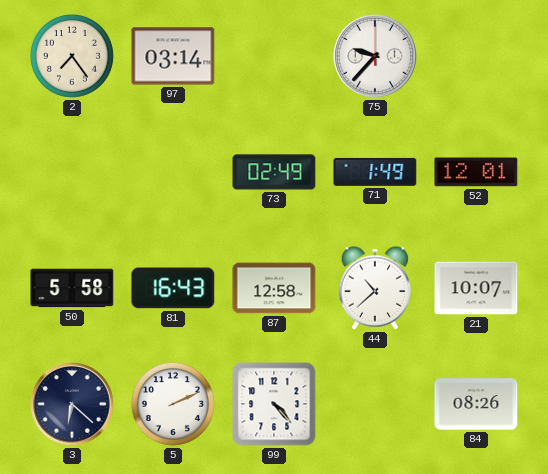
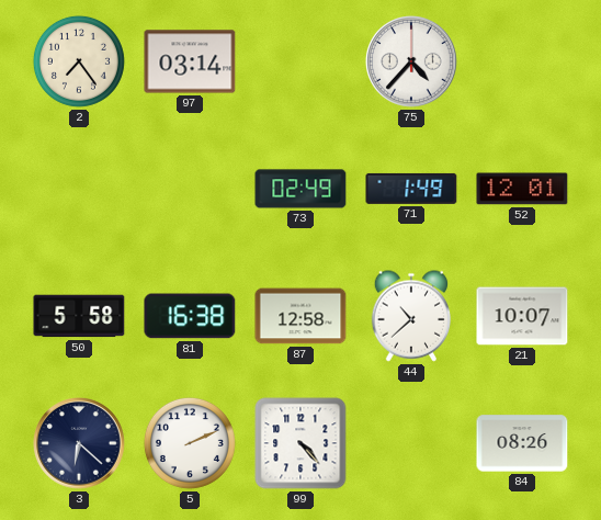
75: 9:37 -> 4:37 (412, 63)
81: 16:43 -> 16:38 (190, 316)
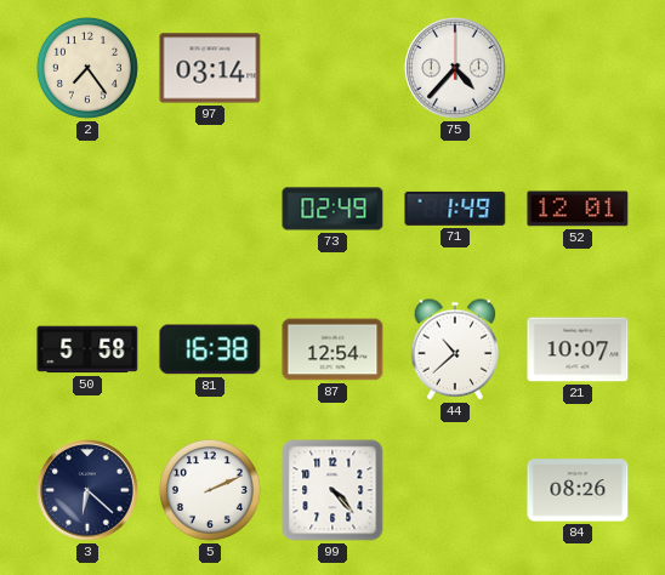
87: 12:58 -> 12:54 (332, 349)
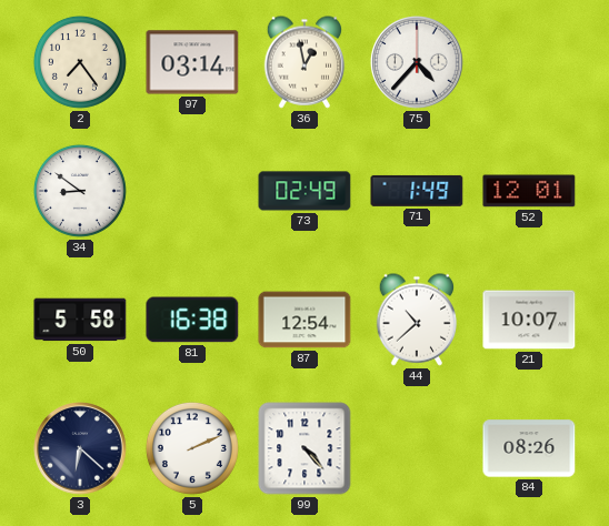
36: none -> 12:58 (304, 62)
34: none -> 8:51 (80, 191)
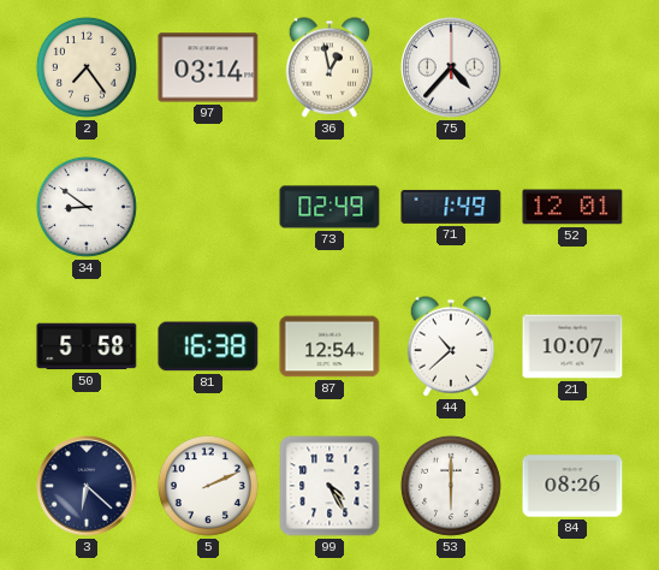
99: 4:23 -> 4:25 (329, 486)
53: none -> 6:00 (451, 486)
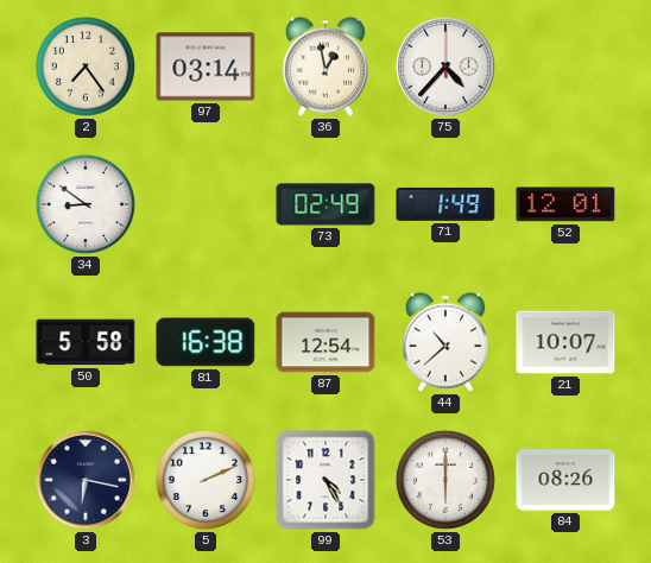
3: 6:22 -> 6:17 (87, 481)
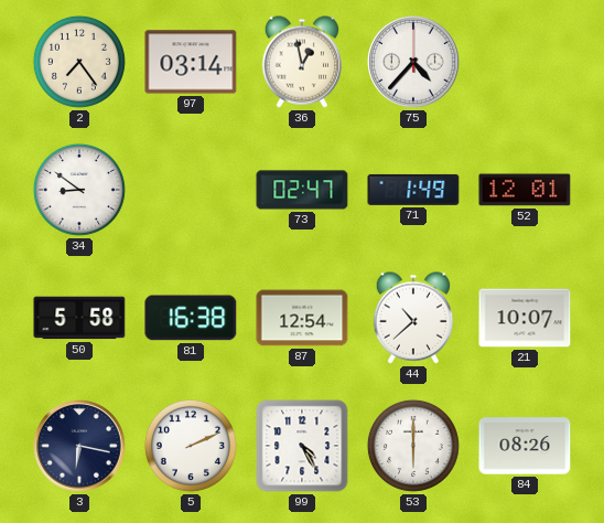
73: 02:49 -> 02:47 (302, 190)
